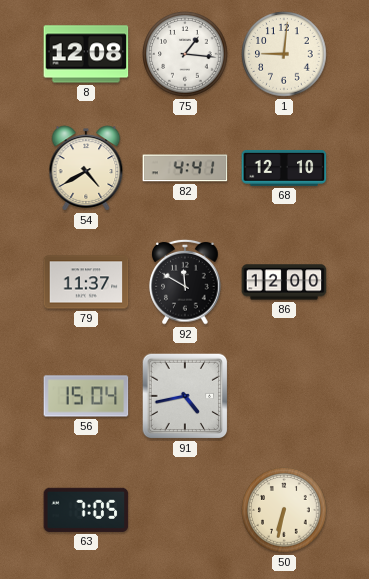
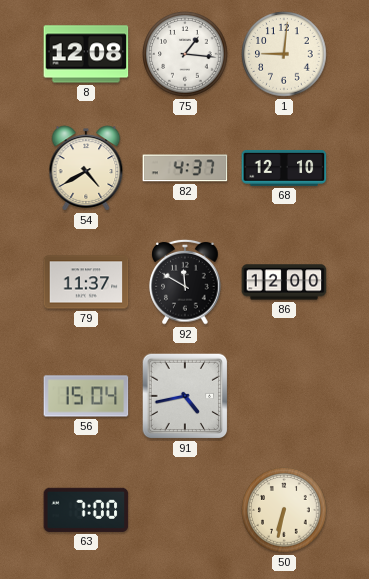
82: 4:41 -> 4:37 (185, 168)
63: 7:05 -> 7:00 (86, 510)
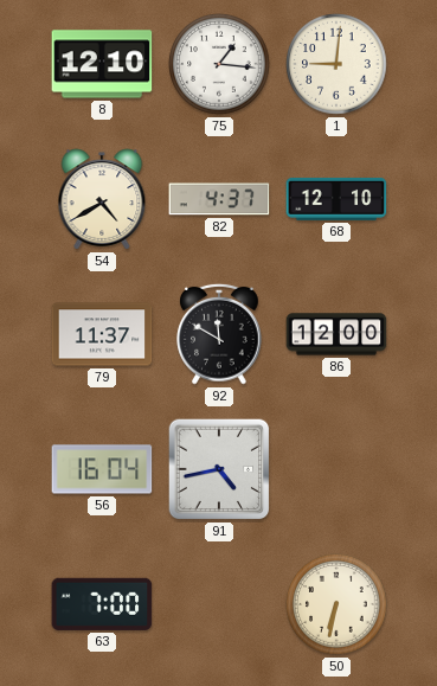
8: 12:08 -> 12:10 (102, 64)
56: 15:04 -> 16:04 (102, 469)
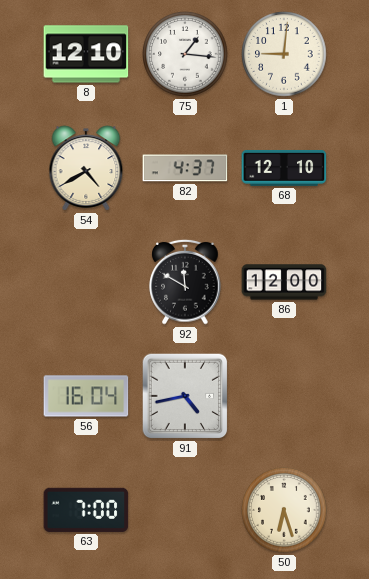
79: 11:37 -> none (102, 334)
50: 6:32 -> 6:27 (284, 510)
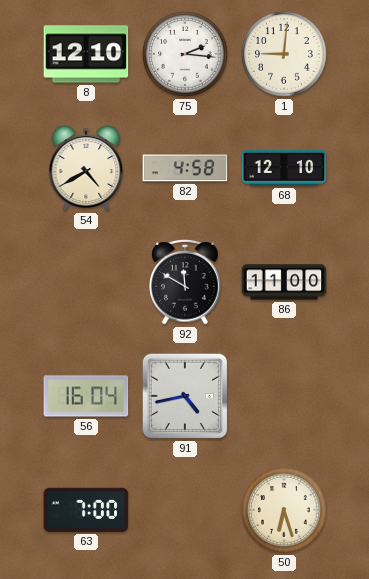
75: 1:16 -> 2:16 (185, 54)
82: 4:37 -> 4:58 (185, 168)
86: 12:00 -> 11:00 (284, 282)
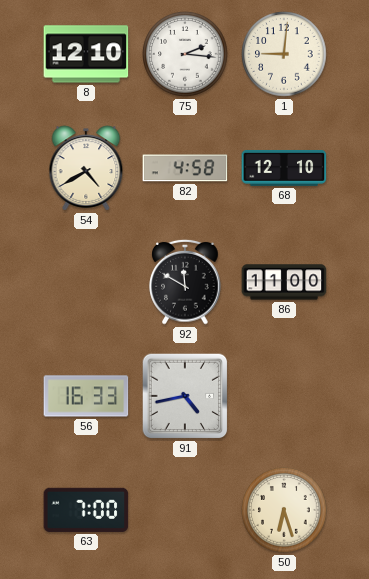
56: 16:04 -> 16:33 (86, 396)
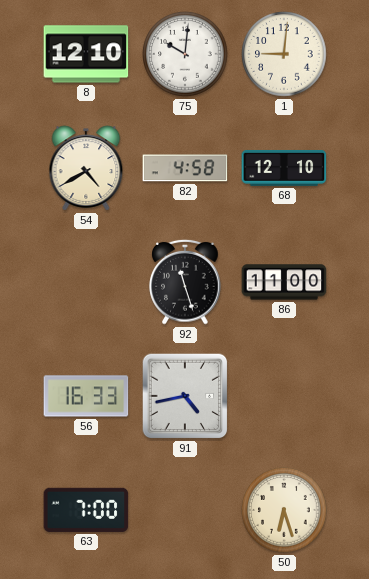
75: 2:16 -> 10:01 (185, 54)
92: 11:50 -> 11:27 (185, 282)
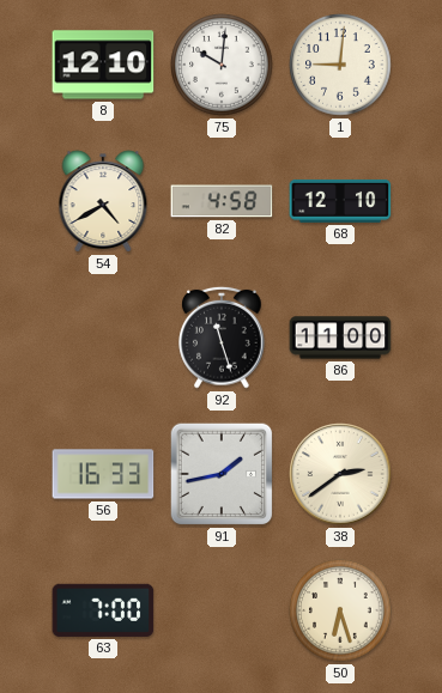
91: 4:43 -> 1:43 (222, 474)
38: none -> 2:39 (340, 474)
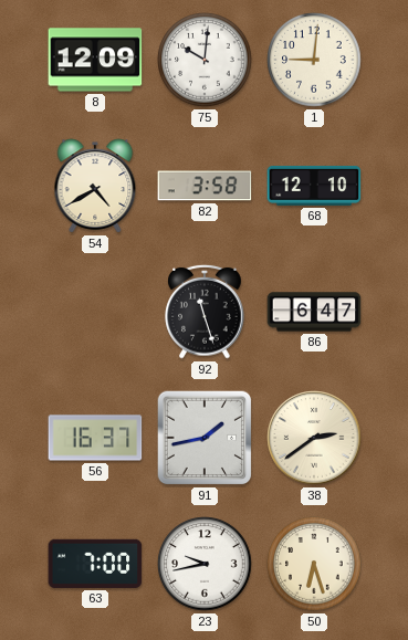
8: 12:10 -> 12:09 (95, 60)
82: 4:58 -> 3:58 (205, 186)
86: 11:00 -> 6:47 (314, 312)
56: 16:33 -> 16:37 (95, 438)
23: none -> 9:43 (205, 564)
